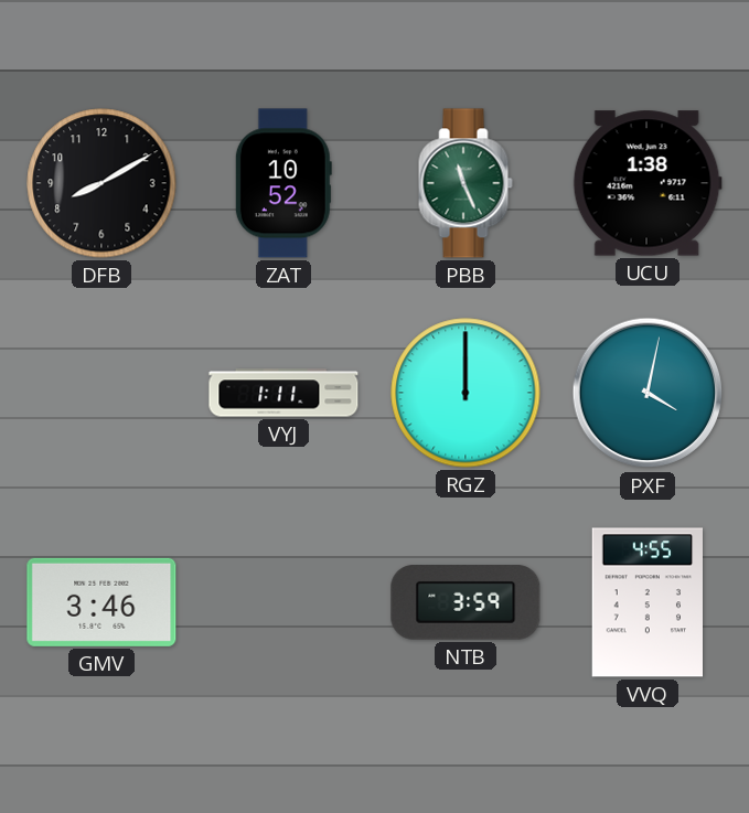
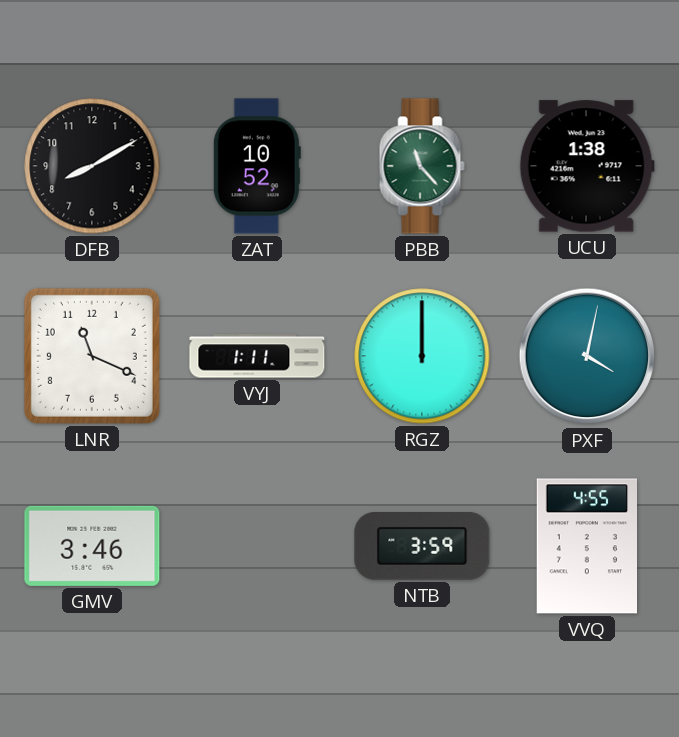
PBB: 11:26 -> 11:23 (422, 166)
LNR: none -> 11:19 (92, 356)
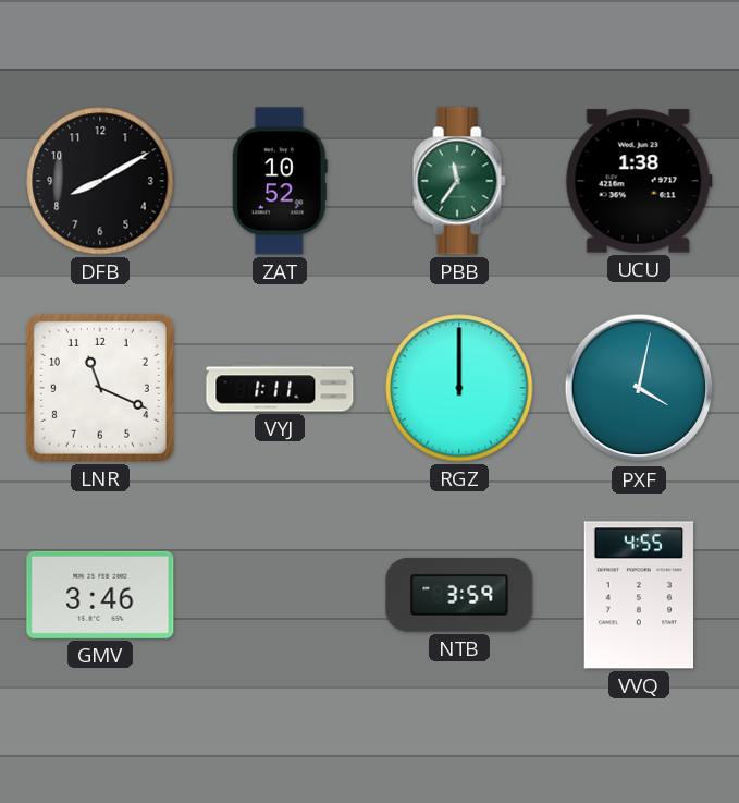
PBB: 11:23 -> 11:36 (459, 181)
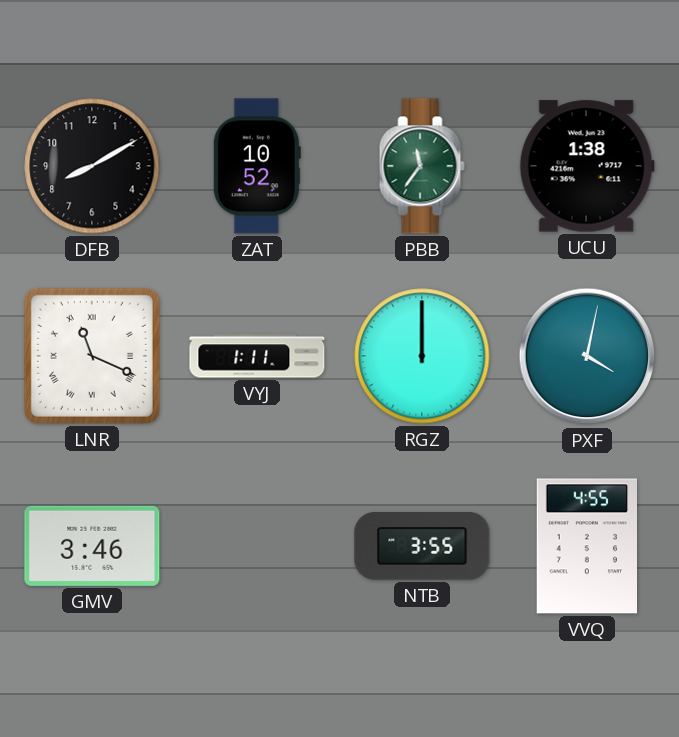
LNR numerals: Arabic -> Roman (92, 356)
NTB: 3:59 -> 3:55 (422, 547)
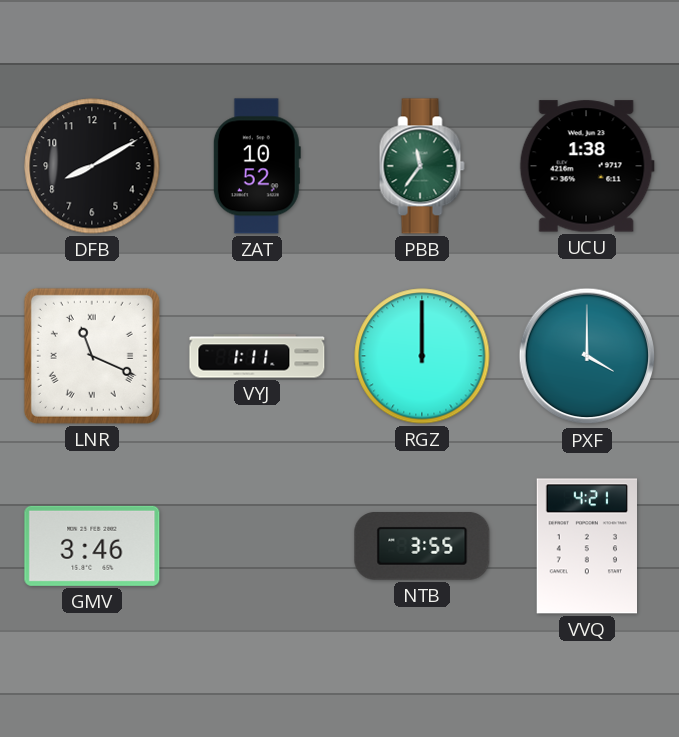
PXF: 4:02 -> 4:00 (587, 356)
VVQ: 4:55 -> 4:21 (587, 546)
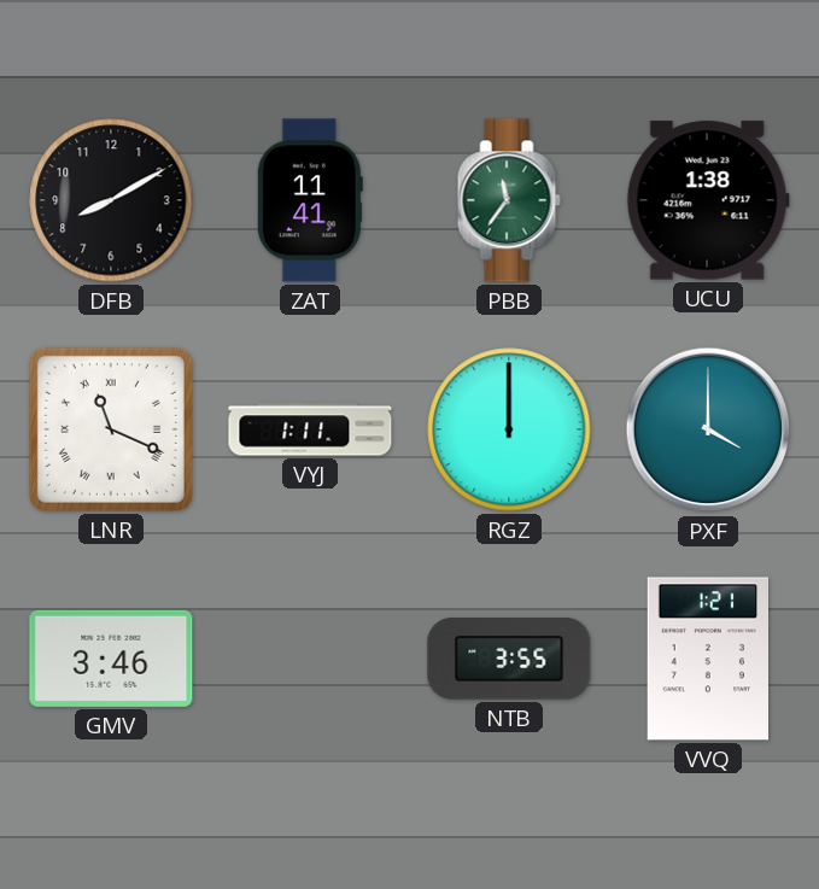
ZAT: 10:52 -> 11:41 (310, 200)
VVQ: 4:21 -> 1:21 (708, 659)
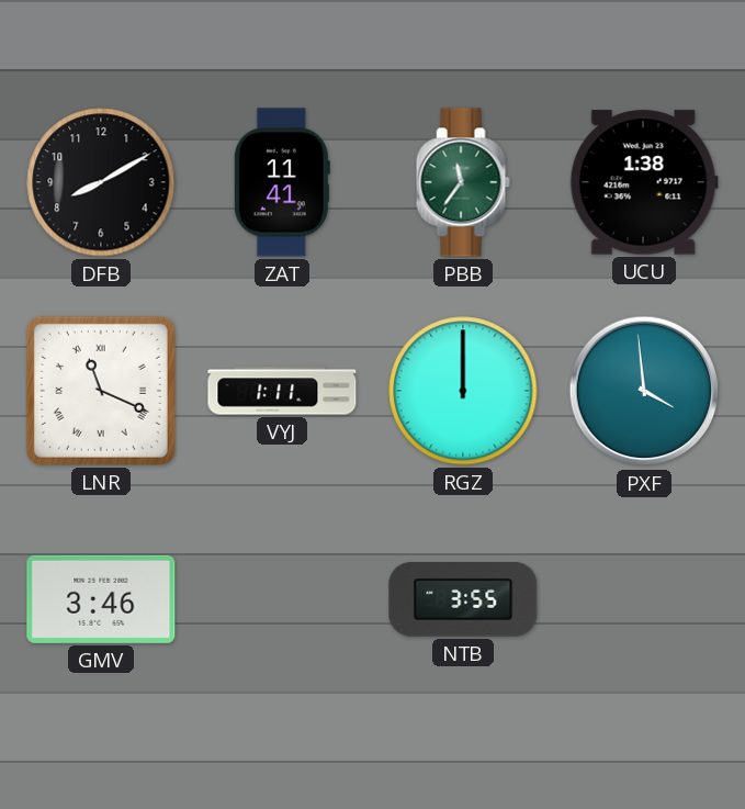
PXF: 4:00 -> 3:59 (644, 391)
VVQ: 1:21 -> none (708, 659)
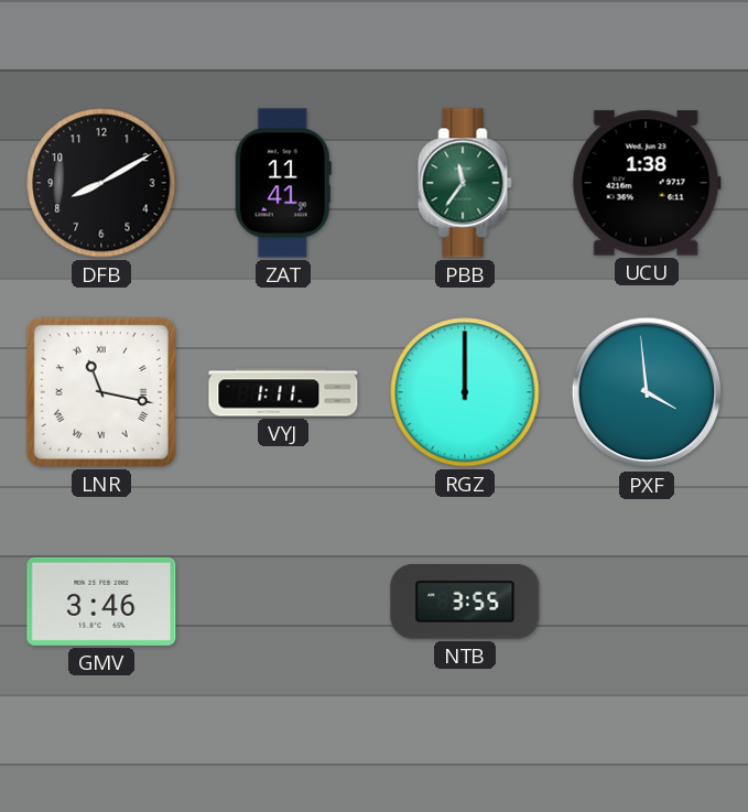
LNR: 11:19 -> 11:17 (101, 392)
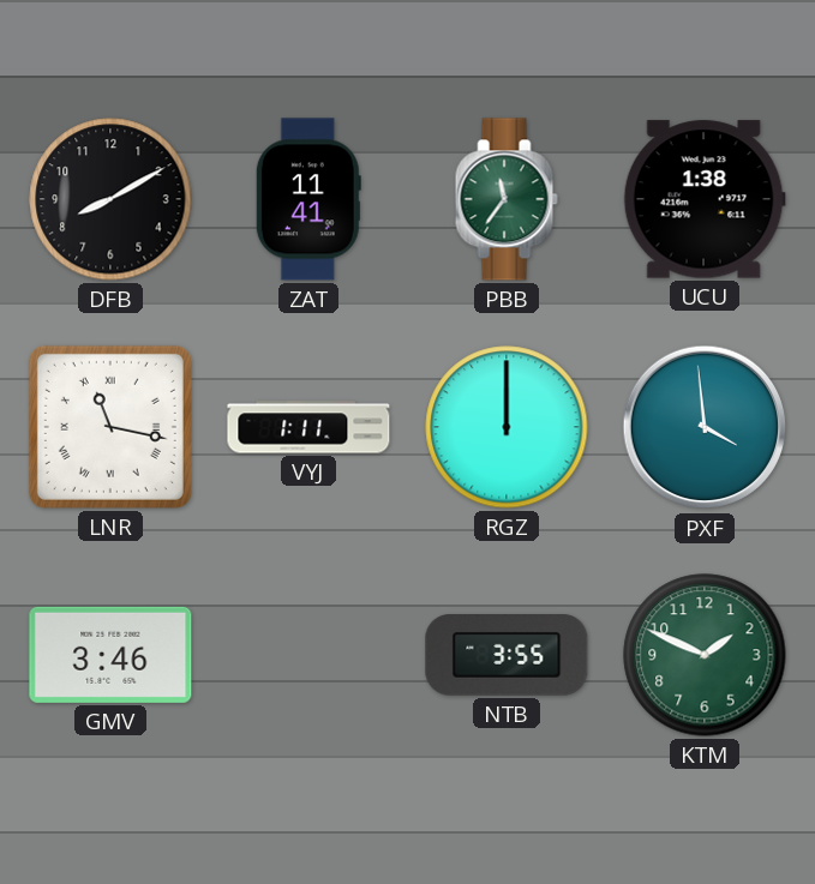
KTM: none -> 1:49 (705, 655)
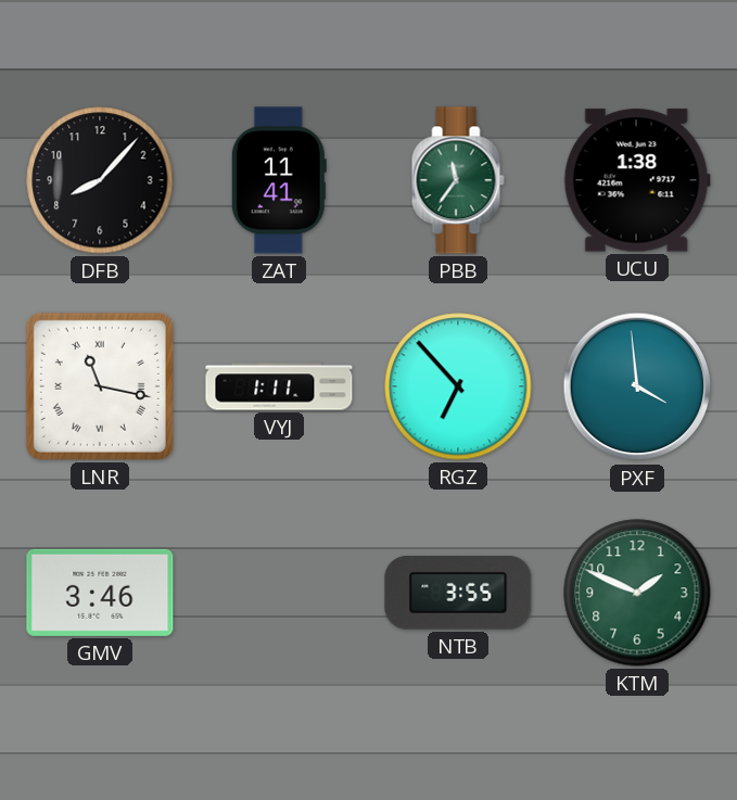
DFB: 8:10 -> 8:07 (100, 180)
RGZ: 12:00 -> 6:53 (458, 386)
